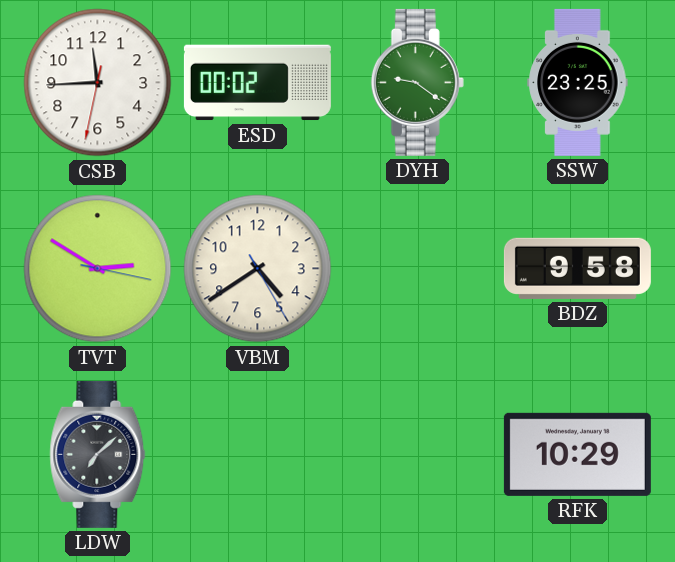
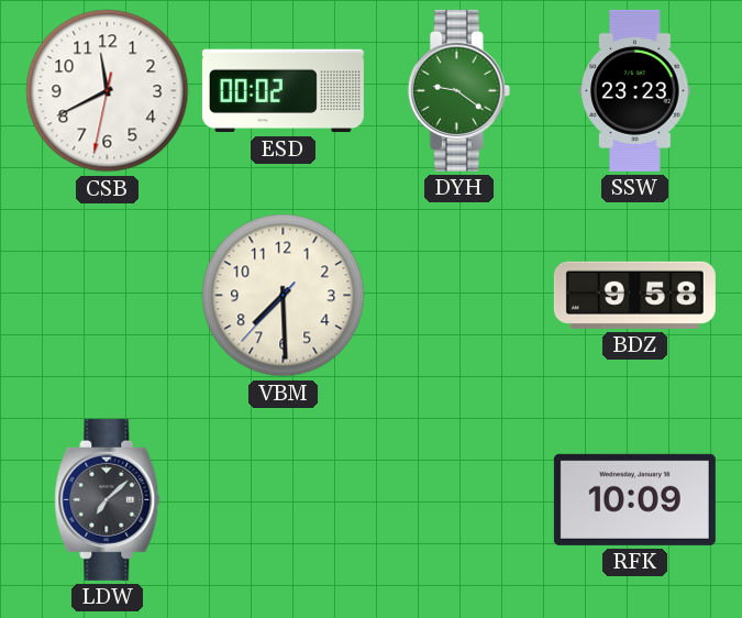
CSB: 11:44 -> 11:40 (108, 91)
SSW: 23:25 -> 23:23 (635, 90)
TVT: 2:50 -> none (98, 269)
VBM: 4:39 -> 7:29 (284, 296)
RFK: 10:29 -> 10:09 (634, 499)
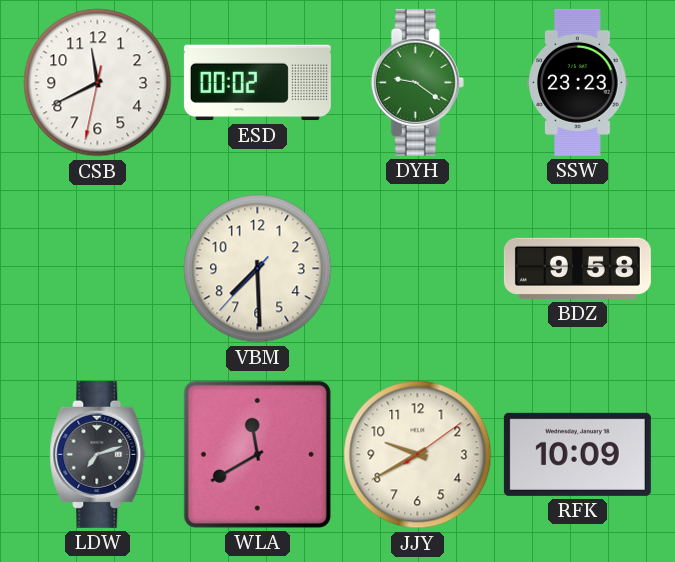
LDW: 7:08 -> 7:12 (98, 454)
WLA: none -> 11:40 (257, 454)
JJY: none -> 9:40 (418, 455)
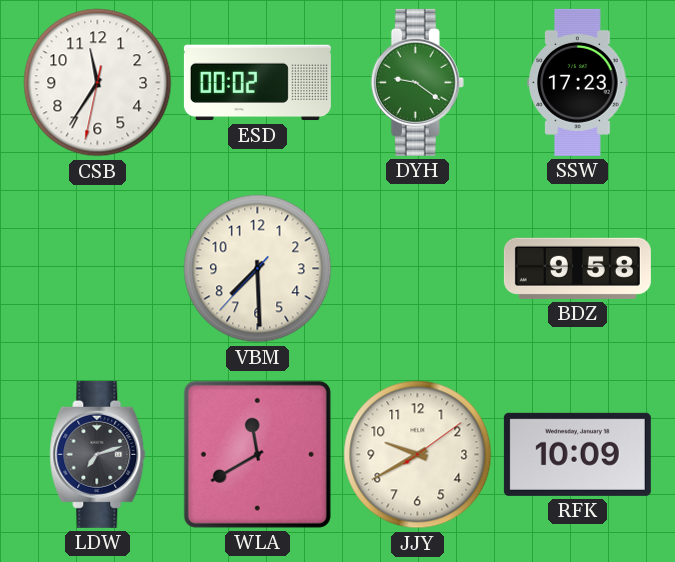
CSB: 11:40 -> 11:35 (98, 83)
SSW: 23:23 -> 17:23 (578, 82)
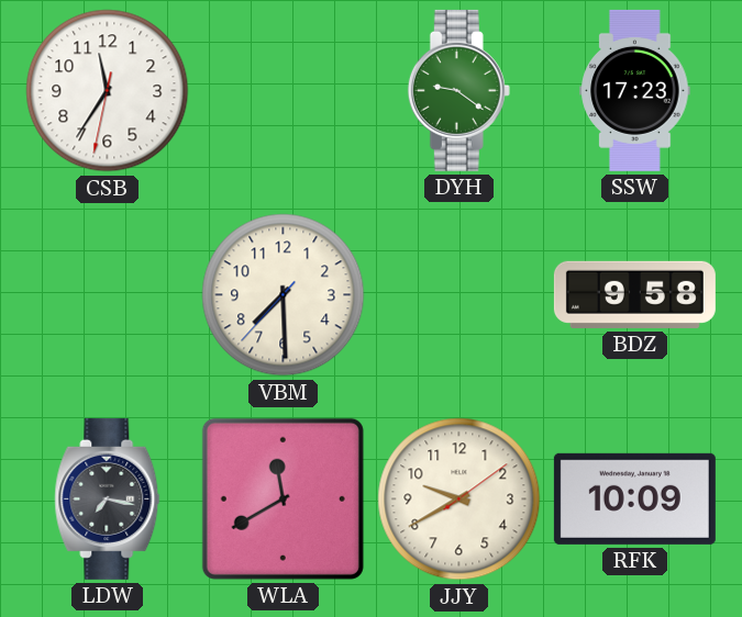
ESD: 00:02 -> none (257, 83)
LDW: 7:12 -> 7:17 (108, 498)
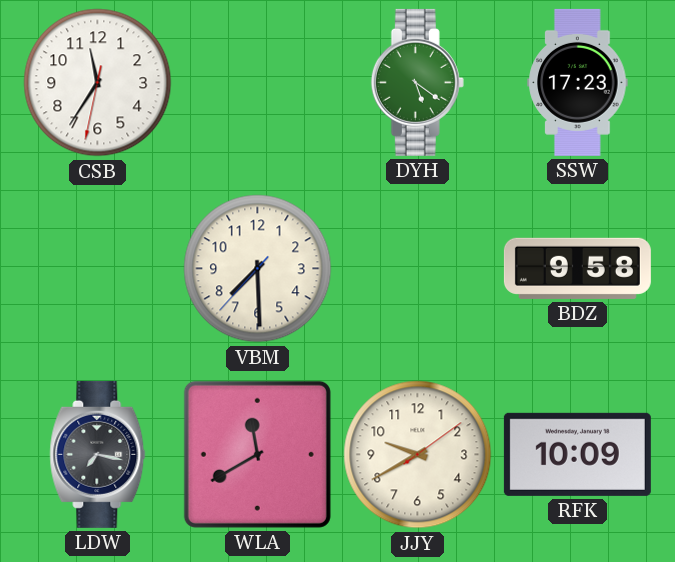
DYH: 9:21 -> 5:21 (417, 82)
